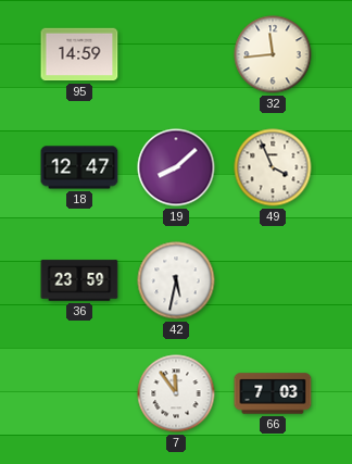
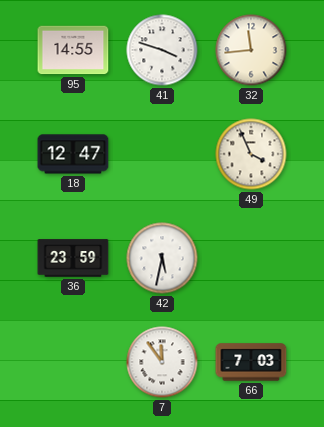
95: 14:59 -> 14:55 (73, 50)
41: none -> 3:48 (162, 50)
19: 8:08 -> none (176, 167)
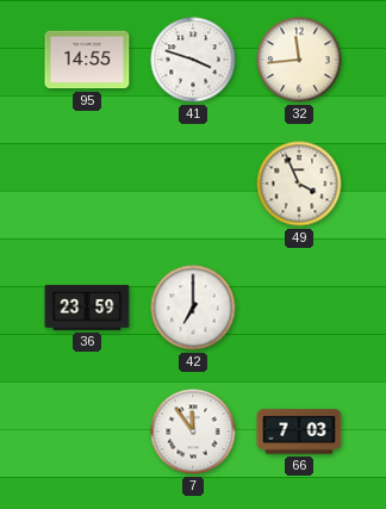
18: 12:47 -> none (73, 154)
42: 5:32 -> 7:00 (193, 308)
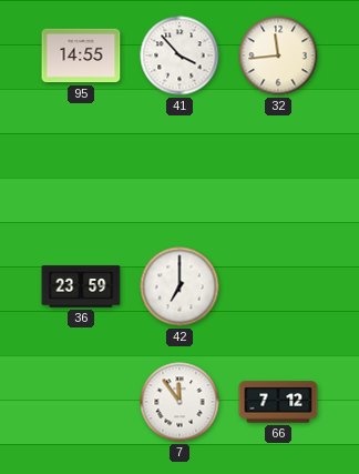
41: 3:48 -> 3:53 (179, 56)
49: 3:56 -> none (299, 184)
66: 7:03 -> 7:12 (278, 402)
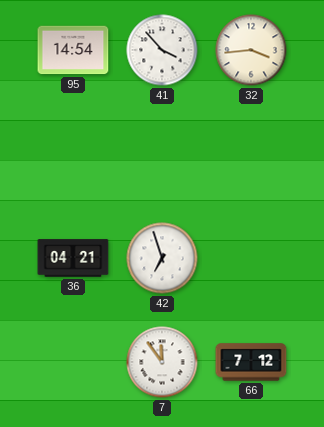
95: 14:55 -> 14:54 (73, 50)
32: 11:44 -> 3:44 (251, 50)
36: 23:59 -> 04:21 (73, 258)
42: 7:00 -> 6:57 (162, 258)
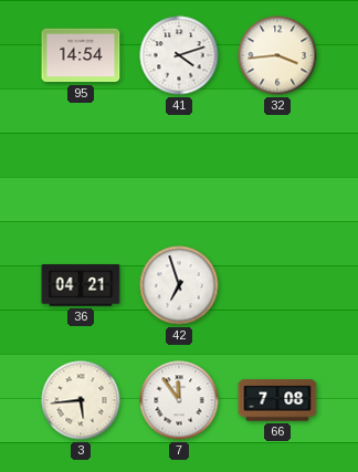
41: 3:53 -> 4:12 (179, 55)
3: none -> 5:44 (81, 400)
66: 7:12 -> 7:08 (277, 400)
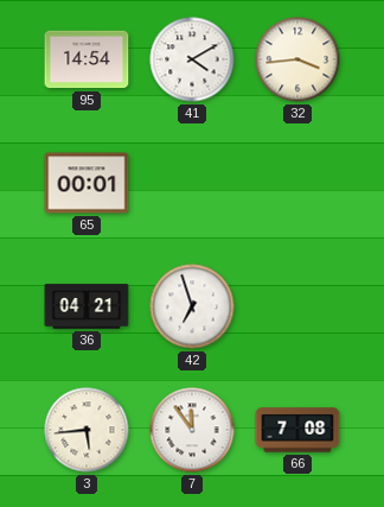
41: 4:12 -> 4:10 (192, 59)
65: none -> 00:01 (87, 183)
